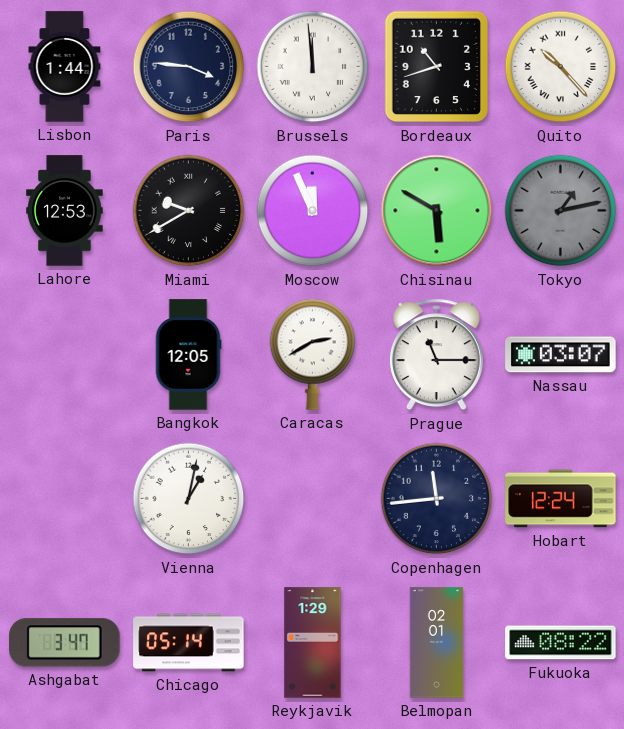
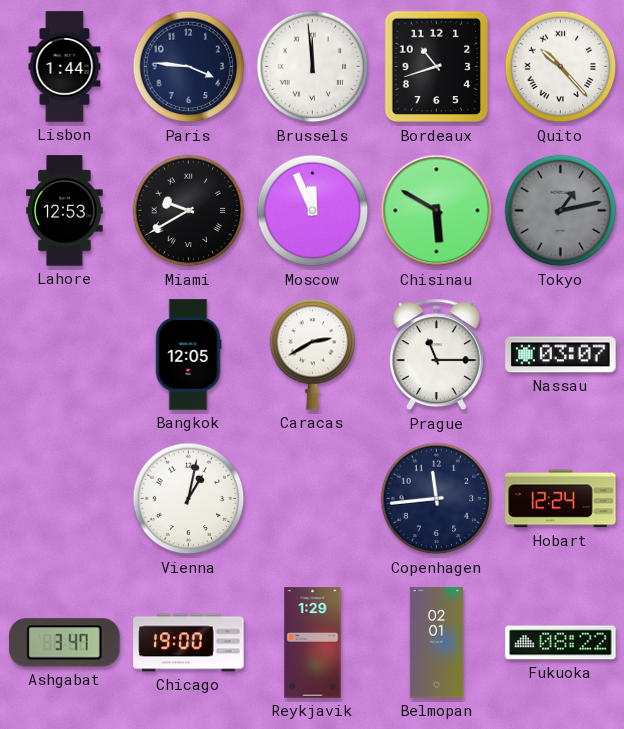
Chicago: 05:14 -> 19:00 (189, 643)
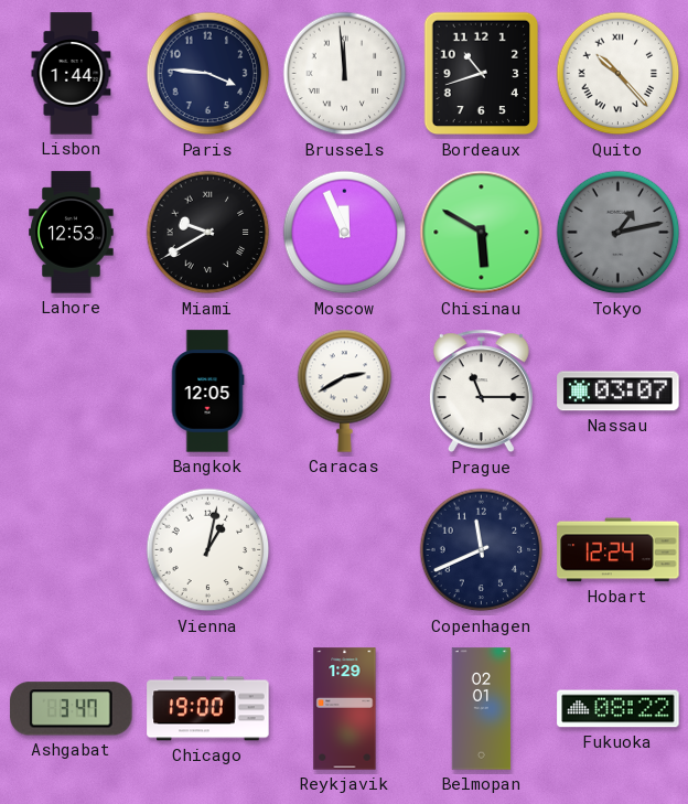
Copenhagen: 11:44 -> 11:41 (482, 550)
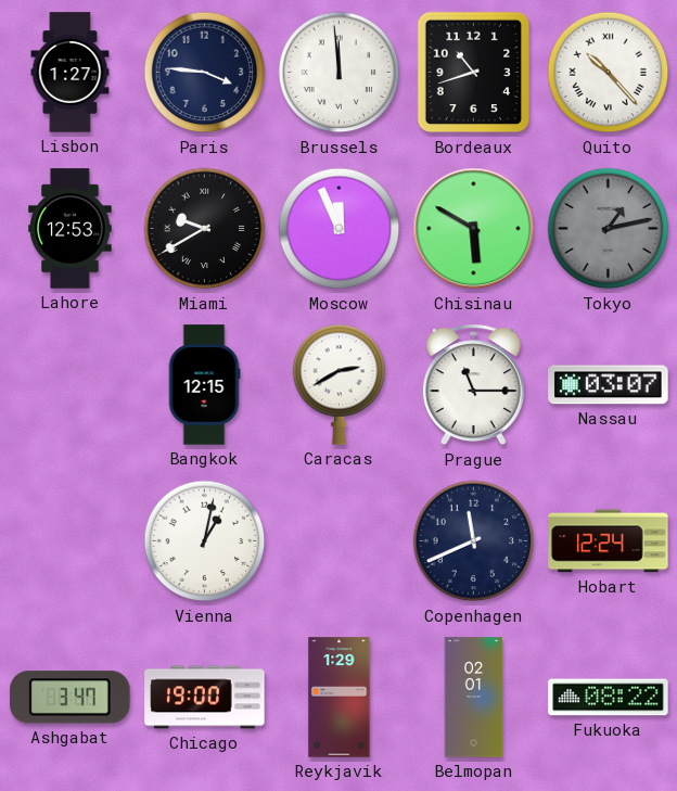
Lisbon: 1:44 -> 1:27 (71, 73)
Bangkok: 12:05 -> 12:15 (204, 385)
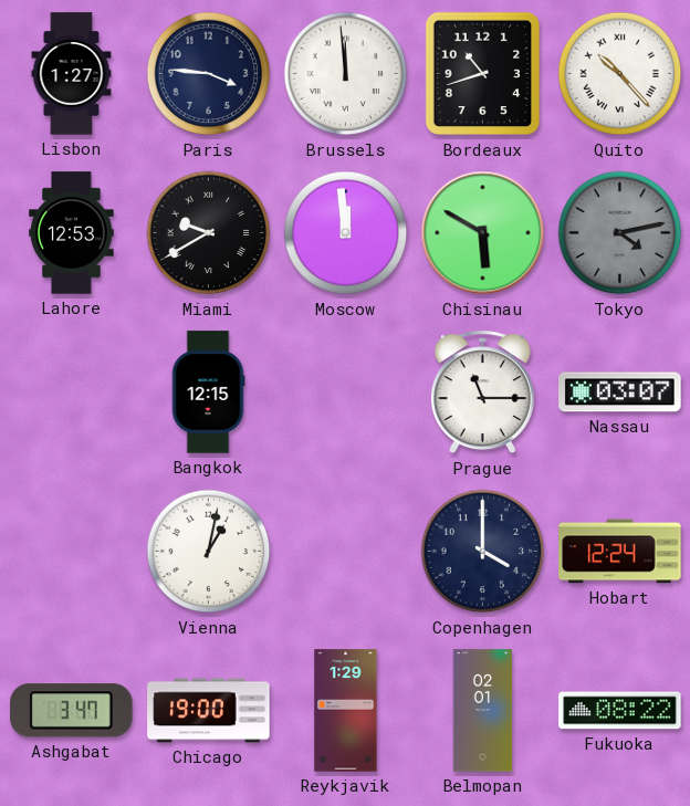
Moscow: 11:56 -> 11:59 (346, 233)
Tokyo: 1:13 -> 4:13 (620, 233)
Caracas: 2:40 -> none (340, 384)
Copenhagen: 11:41 -> 4:00 (483, 552)
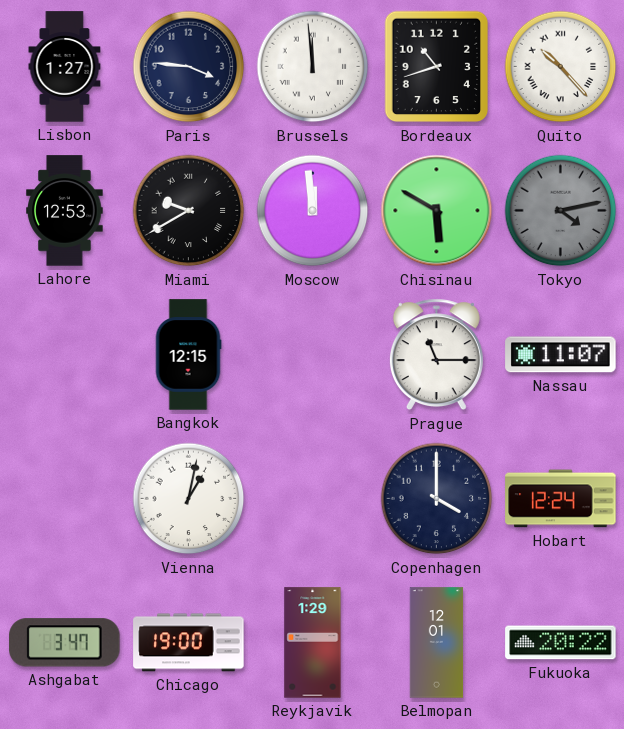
Nassau: 03:07 -> 11:07 (561, 355)
Belmopan: 02:01 -> 12:01 (437, 643)
Fukuoka: 08:22 -> 20:22 (561, 643)
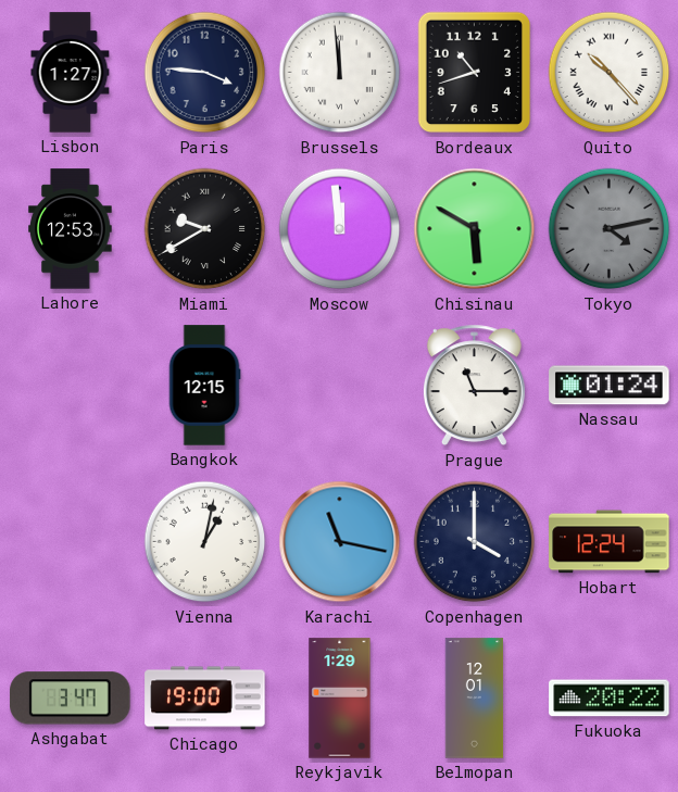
Nassau: 11:07 -> 01:24 (610, 386)
Karachi: none -> 11:17 (340, 542)
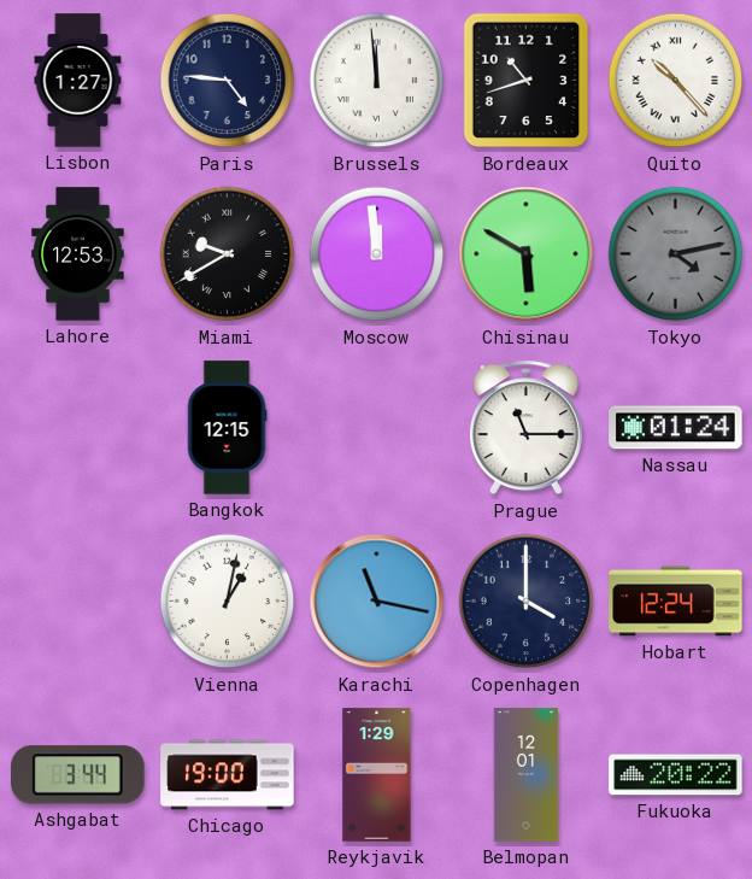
Paris: 3:46 -> 4:46 (228, 81)
Ashgabat: 3:47 -> 3:44 (78, 775)
